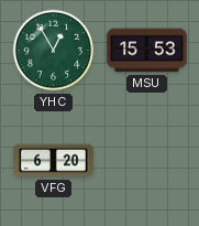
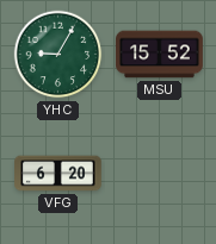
YHC: 12:55 -> 9:05 (58, 55)
MSU: 15:53 -> 15:52 (160, 55)
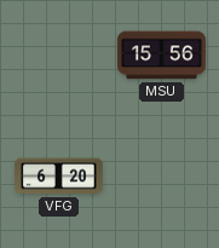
YHC: 9:05 -> none (58, 55)
MSU: 15:52 -> 15:56 (162, 56)
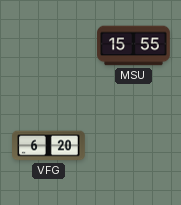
MSU: 15:56 -> 15:55 (134, 46)
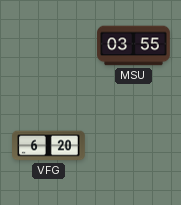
MSU: 15:55 -> 03:55 (134, 46)
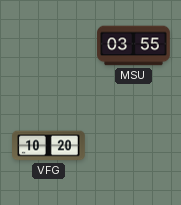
VFG: 6:20 -> 10:20 (49, 146)
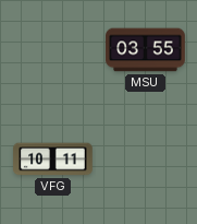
VFG: 10:20 -> 10:11 (53, 160)
